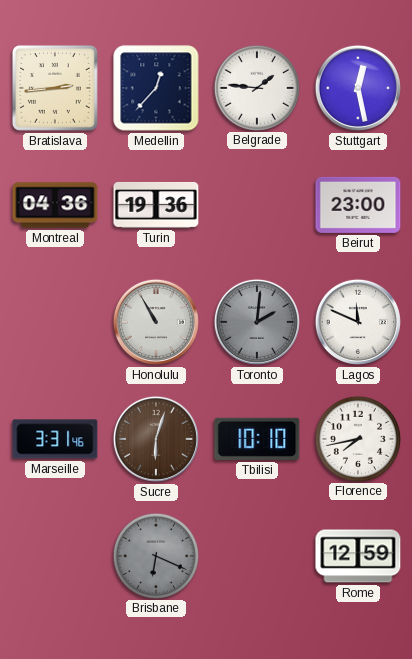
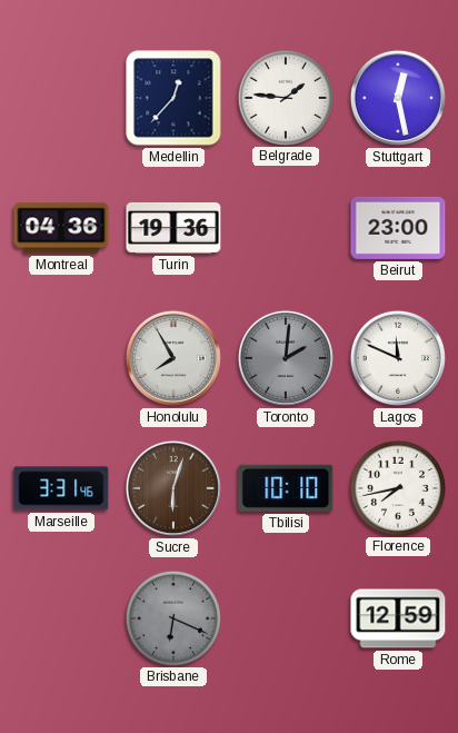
Bratislava: 2:44 -> none (55, 88)
Honolulu: 10:55 -> 7:55 (173, 358)
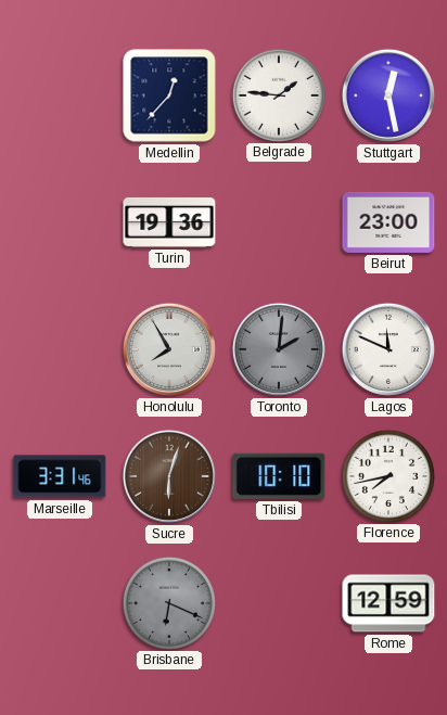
Montreal: 04:36 -> none (61, 228)
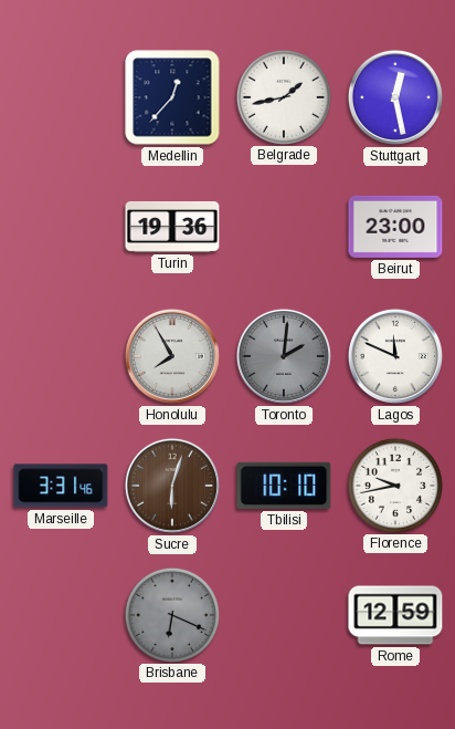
Belgrade: 1:46 -> 1:43 (283, 96)
Florence: 7:43 -> 9:43 (394, 485)
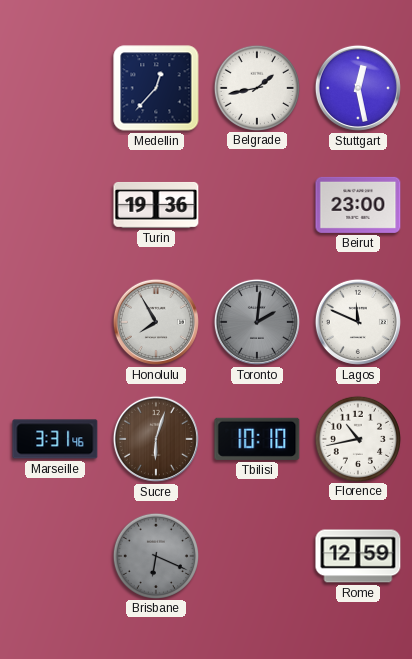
Florence: 9:43 -> 10:43 (357, 438)
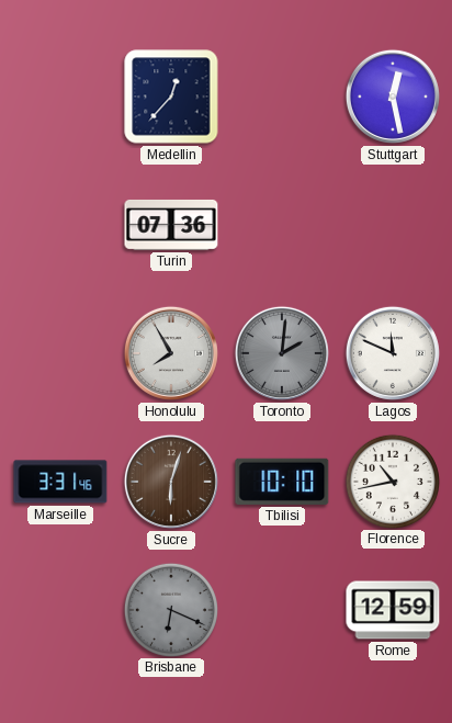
Belgrade: 1:43 -> none (256, 87)
Turin: 19:36 -> 07:36 (171, 225)
Beirut: 23:00 -> none (358, 205)
